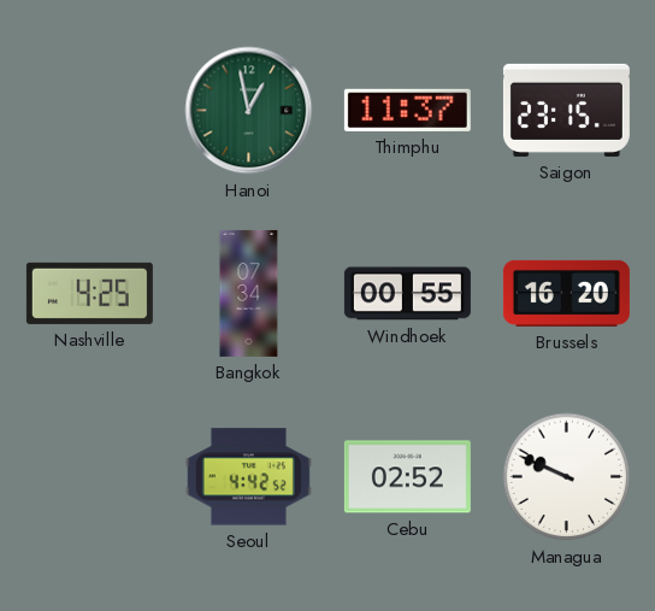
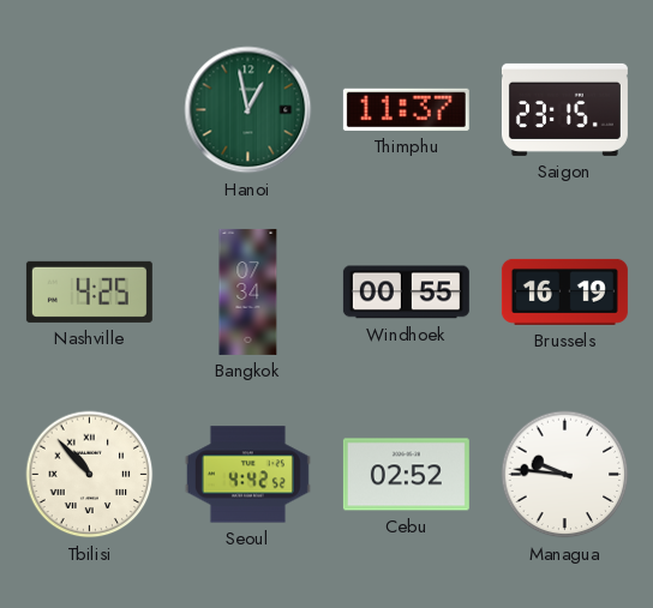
Brussels: 16:20 -> 16:19 (564, 291)
Tbilisi: none -> 10:53 (90, 475)
Managua: 9:49 -> 9:46 (565, 475)
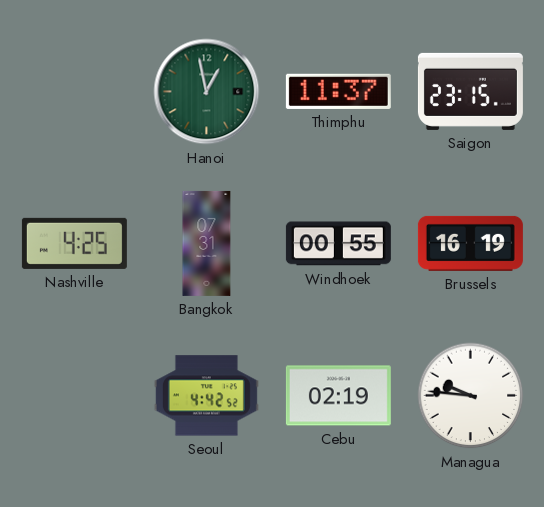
Bangkok: 07:34 -> 07:31 (207, 243)
Tbilisi: 10:53 -> none (90, 475)
Cebu: 02:52 -> 02:19 (338, 396)
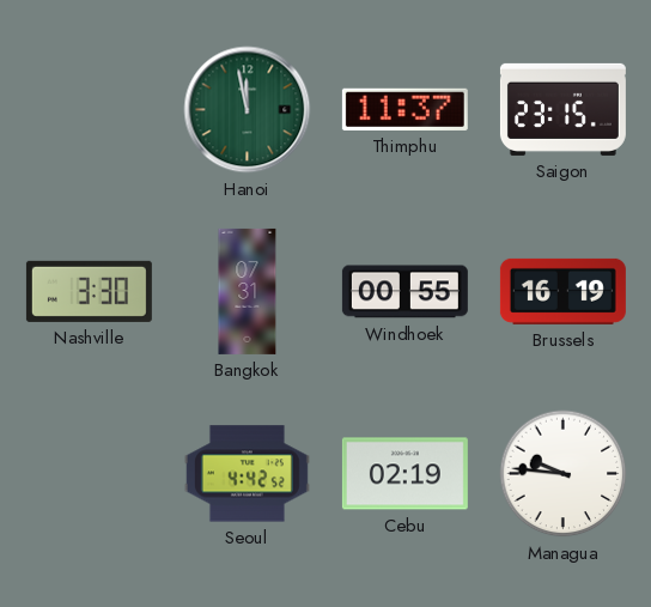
Hanoi: 12:58 -> 11:58 (248, 110)
Nashville: 4:25 -> 3:30 (89, 291)
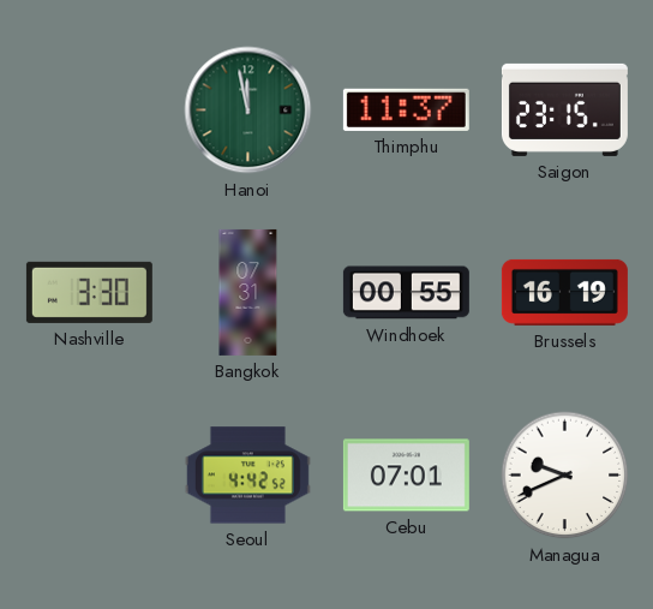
Cebu: 02:19 -> 07:01 (406, 476)
Managua: 9:46 -> 9:41 (565, 476)
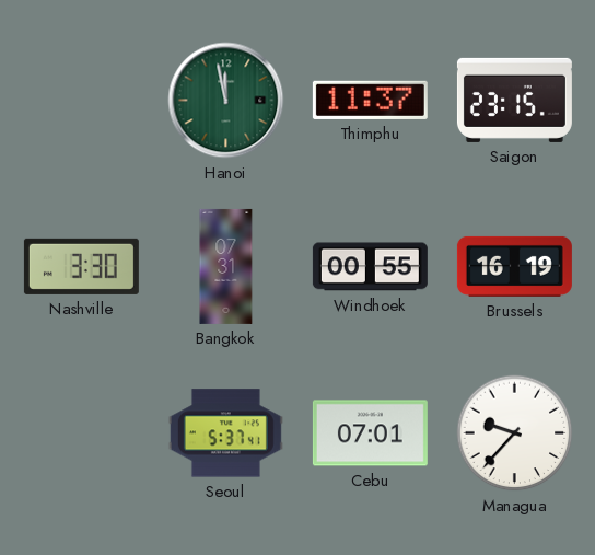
Seoul: 4:42 -> 5:37 (225, 433)
Managua: 9:41 -> 9:37 (515, 433)
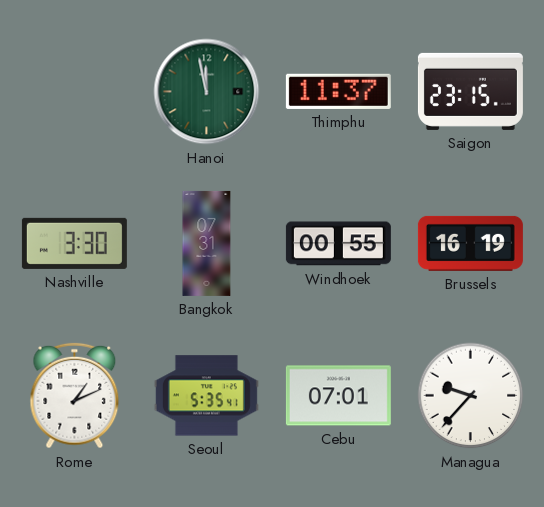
Rome: none -> 1:11 (75, 396)
Seoul: 5:37 -> 5:35 (206, 396)
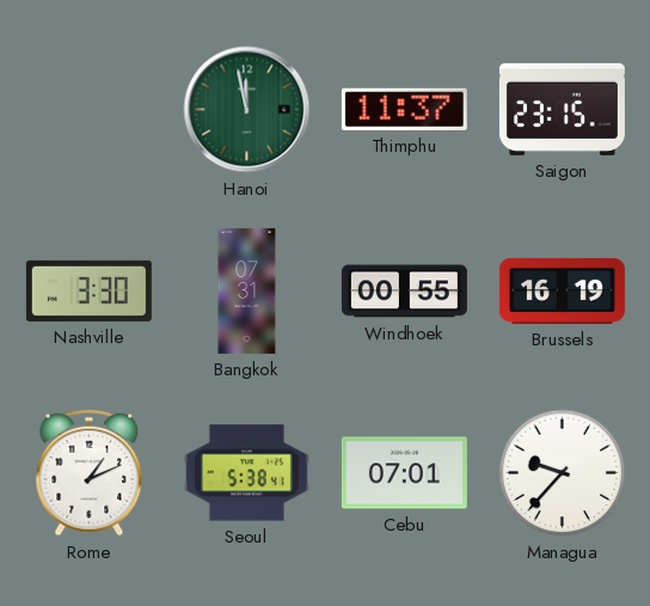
Seoul: 5:35 -> 5:38 (246, 473)
